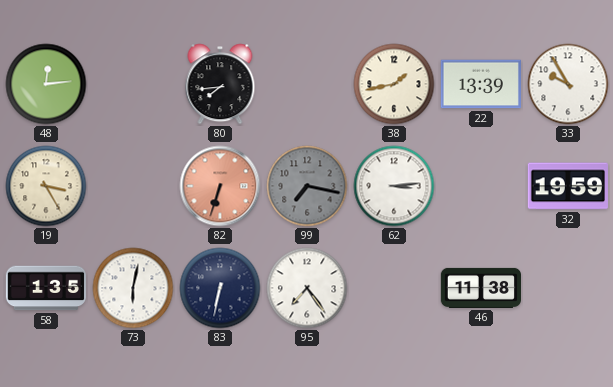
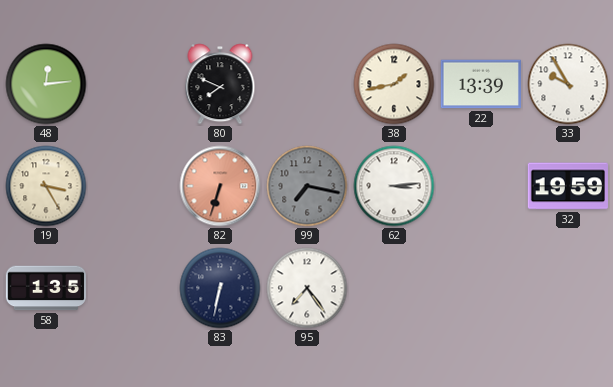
80: 7:44 -> 7:49 (220, 84)
73: 6:02 -> none (133, 288)
46: 11:38 -> none (480, 288)
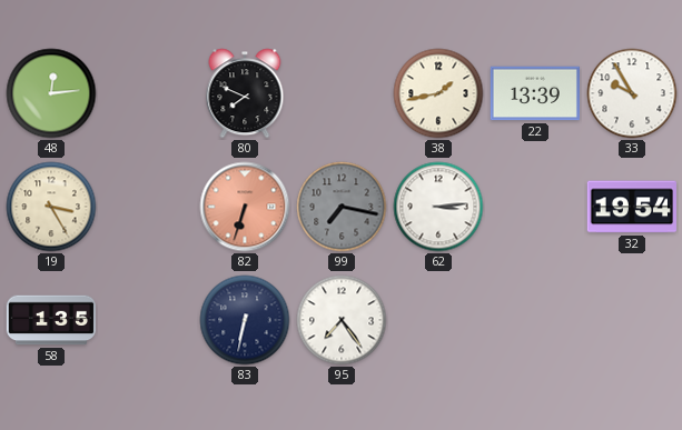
32: 19:59 -> 19:54 (632, 207)
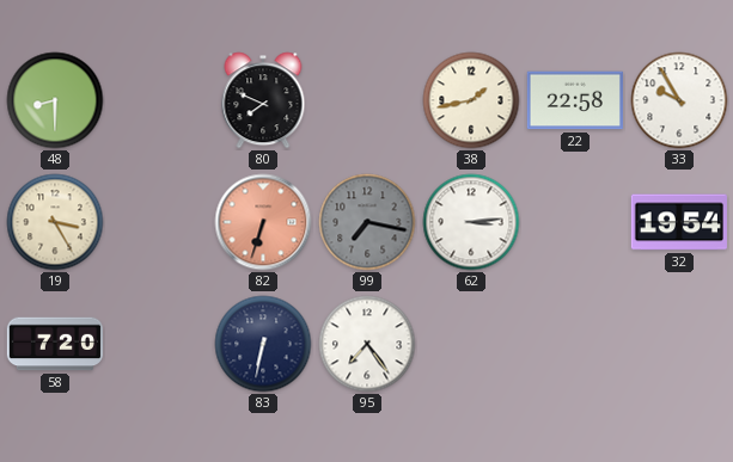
48: 12:14 -> 8:30 (55, 100)
22: 13:39 -> 22:58 (575, 100)
58: 1:35 -> 7:20 (54, 344)
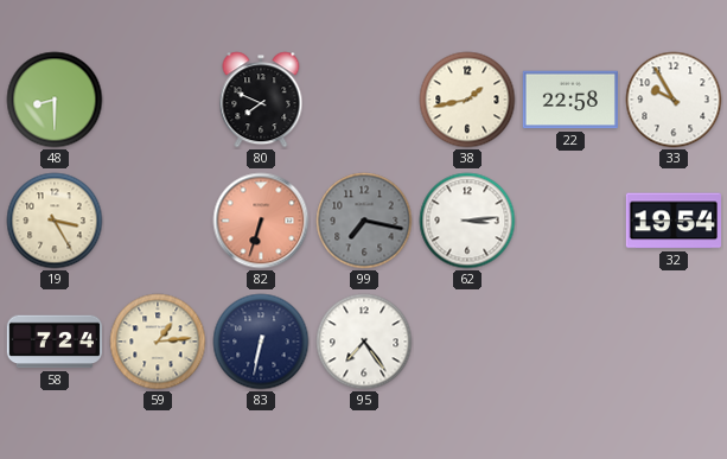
58: 7:20 -> 7:24 (53, 342)
59: none -> 1:14 (158, 342)
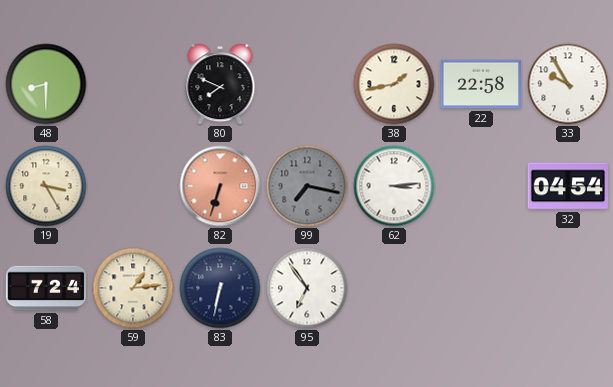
32: 19:54 -> 04:54 (568, 186)
95: 7:24 -> 6:54 (307, 288)
